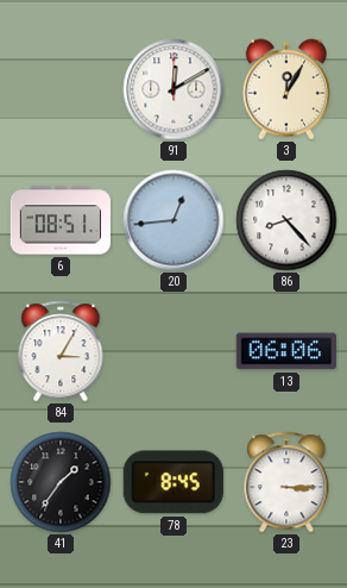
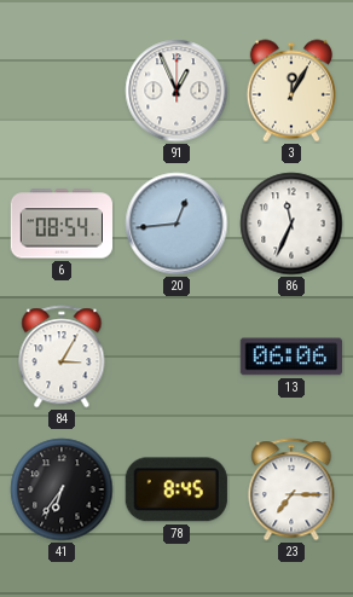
91: 12:10 -> 12:56 (176, 91)
6: 08:51 -> 08:54 (60, 224)
86: 8:23 -> 11:34 (291, 224)
41: 1:36 -> 6:36 (62, 489)
23: 3:15 -> 7:15 (291, 489)
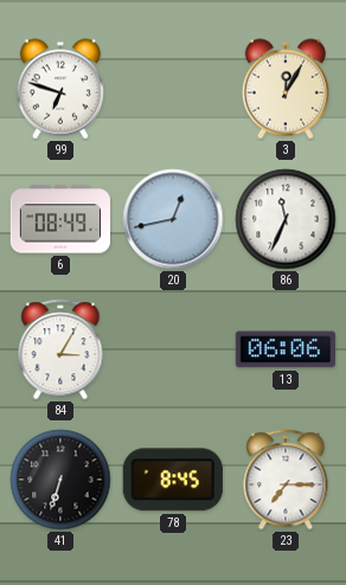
99: none -> 6:48 (60, 89)
91: 12:56 -> none (176, 91)
6: 08:54 -> 08:49 (59, 219)
20: 12:44 -> 12:43 (173, 219)
41: 6:36 -> 6:33 (60, 480)
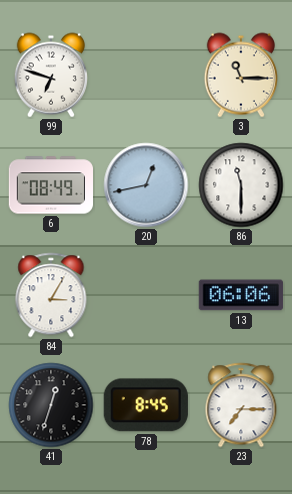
3: 12:05 -> 11:15 (241, 75)
86: 11:34 -> 11:30 (241, 185)
41: 6:33 -> 12:33 (51, 405)
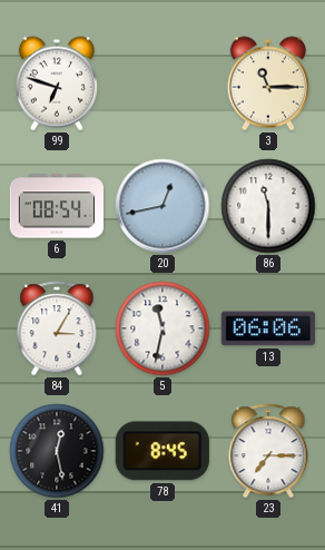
6: 08:49 -> 08:54 (56, 206)
5: none -> 11:32 (162, 328)
41: 12:33 -> 12:28 (57, 451)
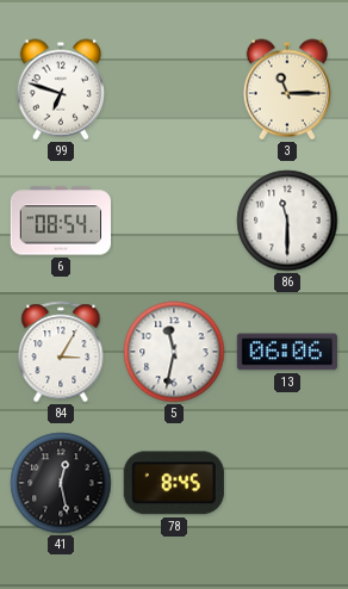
20: 12:43 -> none (162, 206)
23: 7:15 -> none (268, 451)
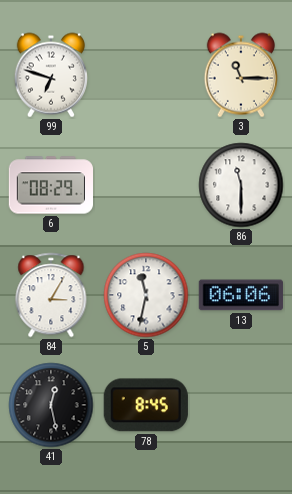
6: 08:54 -> 08:29 (50, 185)
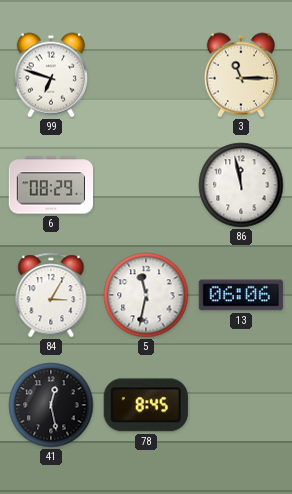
86: 11:30 -> 11:58 (241, 185)
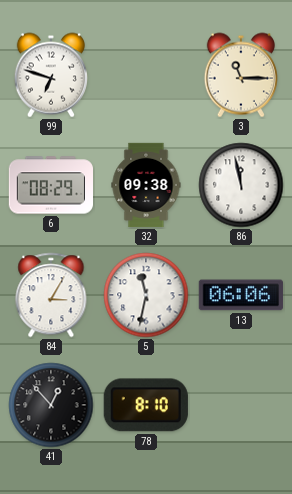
32: none -> 09:38 (146, 185)
41: 12:28 -> 12:53 (51, 405)
78: 8:45 -> 8:10 (146, 405)
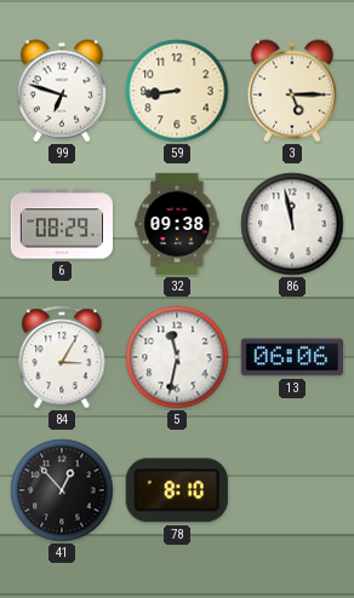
59: none -> 8:44 (177, 91)
3: 11:15 -> 5:15 (292, 91)
